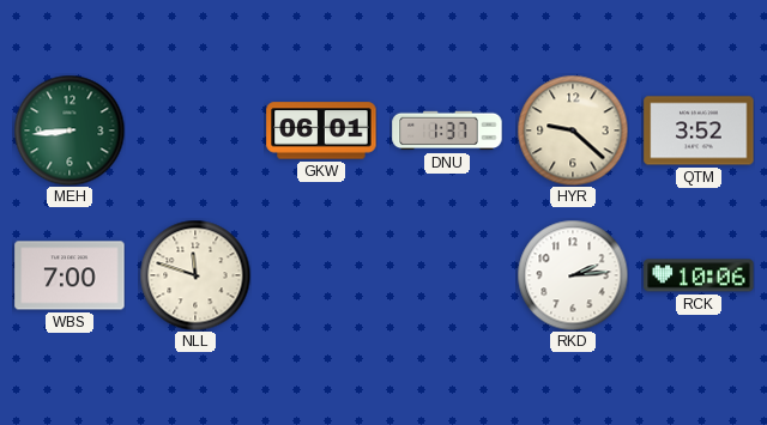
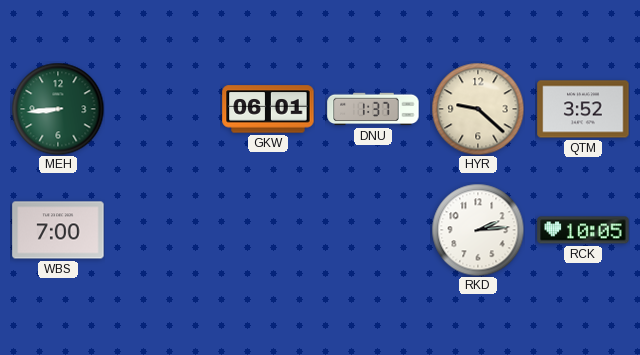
NLL: 11:48 -> none (195, 275)
RCK: 10:06 -> 10:05 (583, 230)
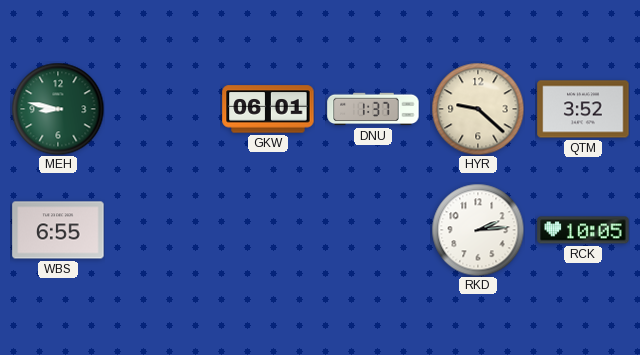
MEH: 8:44 -> 8:47 (58, 109)
WBS: 7:00 -> 6:55 (58, 230)
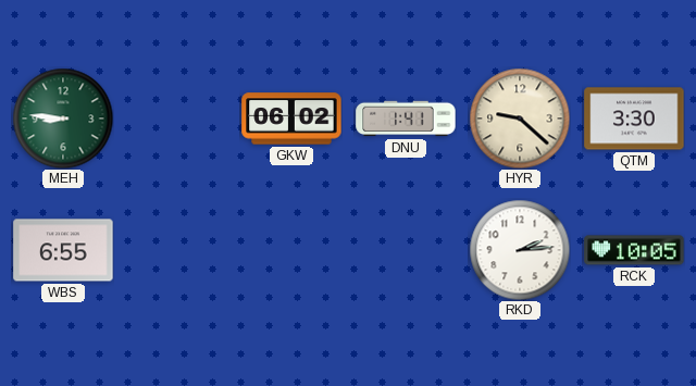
MEH: 8:47 -> 8:46 (63, 119)
GKW: 06:01 -> 06:02 (291, 119)
DNU: 1:37 -> 1:41 (406, 119)
QTM: 3:52 -> 3:30 (634, 119)
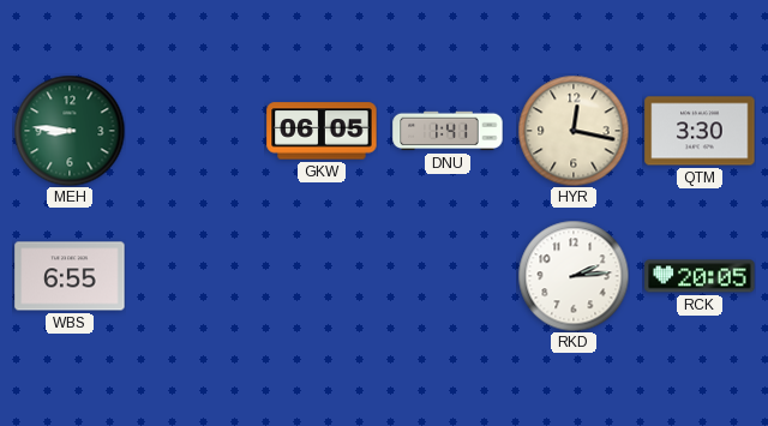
GKW: 06:02 -> 06:05 (322, 131)
HYR: 9:22 -> 12:17 (574, 131)
RCK: 10:05 -> 20:05 (700, 276)
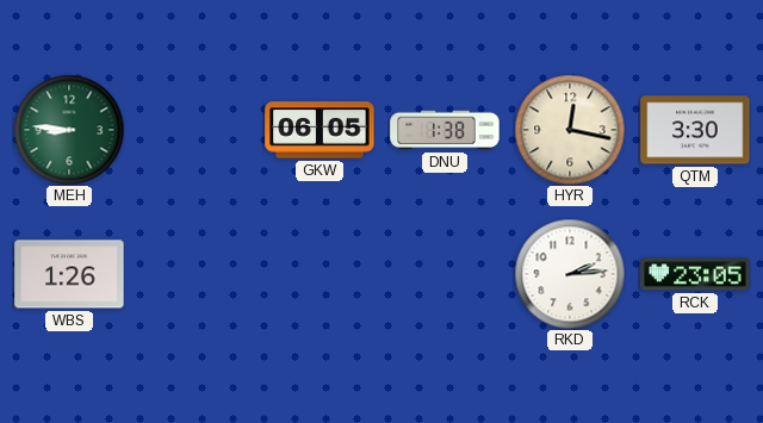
DNU: 1:41 -> 1:38 (445, 130)
WBS: 6:55 -> 1:26 (69, 274)
RCK: 20:05 -> 23:05 (695, 274)
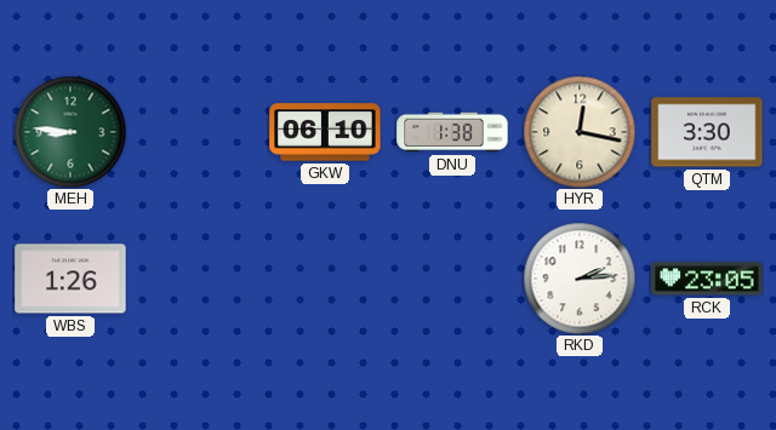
GKW: 06:05 -> 06:10 (325, 132)
